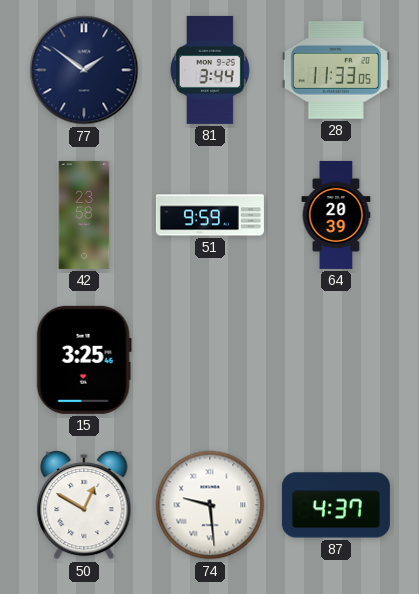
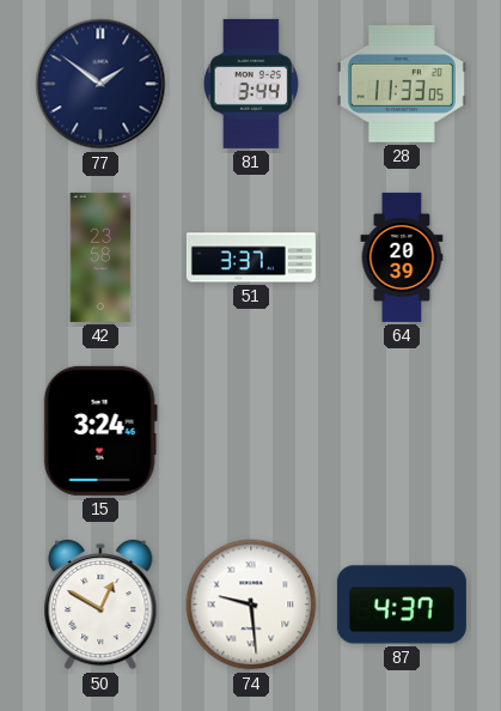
51: 9:59 -> 3:37 (251, 257)
15: 3:25 -> 3:24 (100, 431)
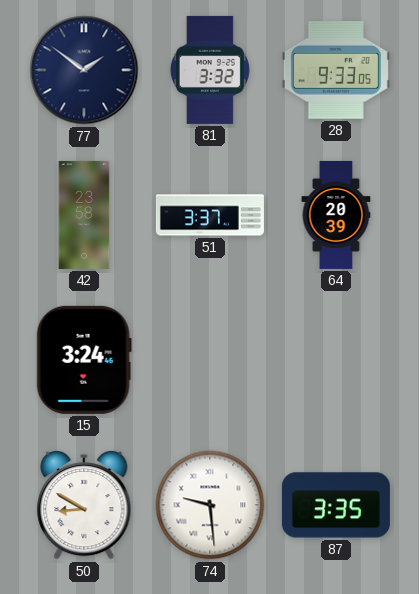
81: 3:44 -> 3:32 (210, 70)
28: 11:33 -> 9:33 (336, 71)
50: 12:50 -> 8:50 (84, 505)
87: 4:37 -> 3:35 (336, 505)
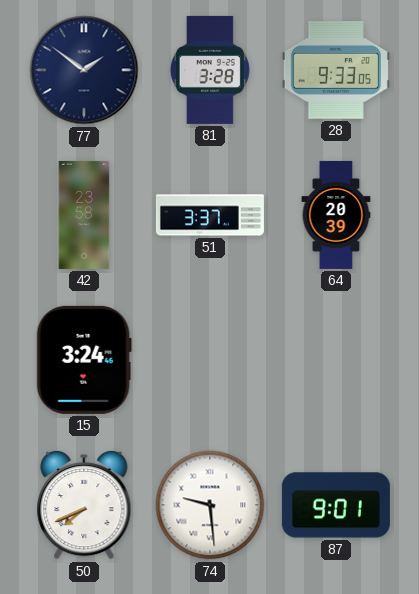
81: 3:32 -> 3:28 (210, 70)
50: 8:50 -> 7:41 (84, 505)
87: 3:35 -> 9:01 (336, 505)
